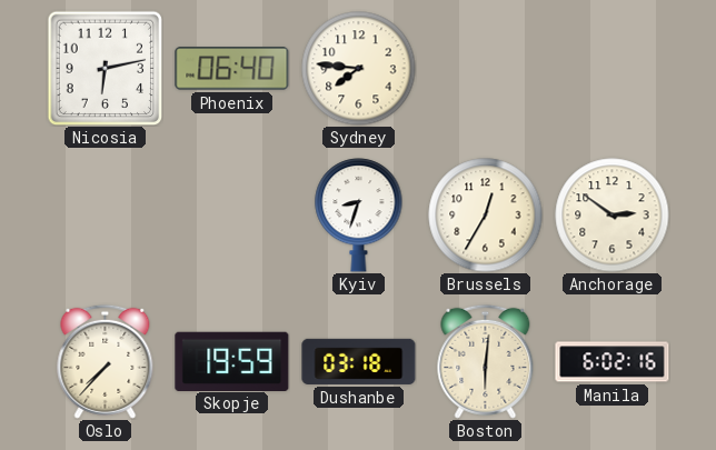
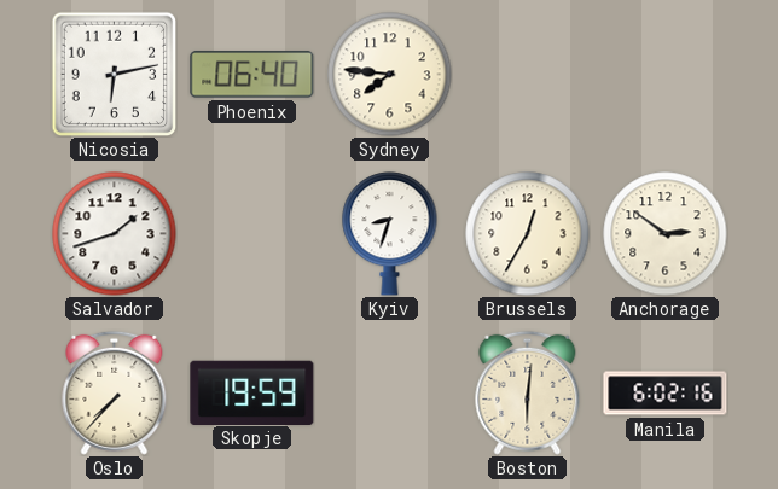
Salvador: none -> 1:42 (115, 234)
Dushanbe: 03:18 -> none (359, 361)
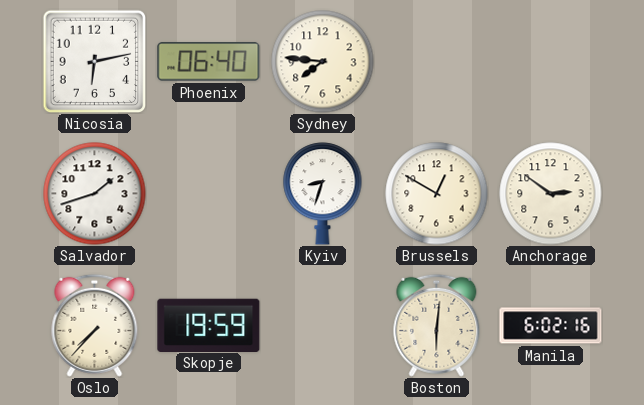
Brussels: 12:35 -> 12:50 (437, 194)
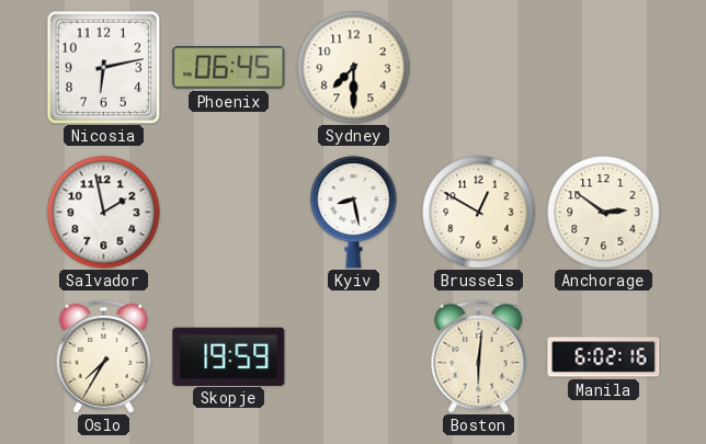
Phoenix: 06:40 -> 06:45 (229, 68)
Sydney: 7:46 -> 7:30 (354, 68)
Salvador: 1:42 -> 1:58 (104, 213)
Kyiv: 8:33 -> 8:28 (354, 213)
Oslo: 7:37 -> 7:35 (104, 356)
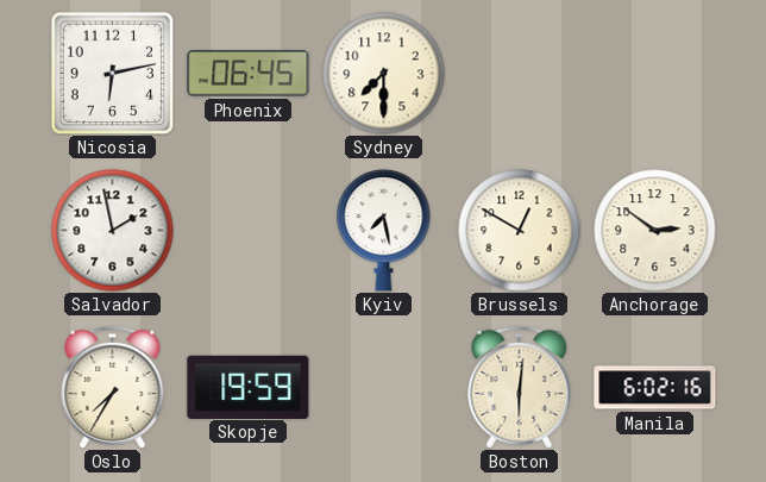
Kyiv: 8:28 -> 7:28 (384, 231)
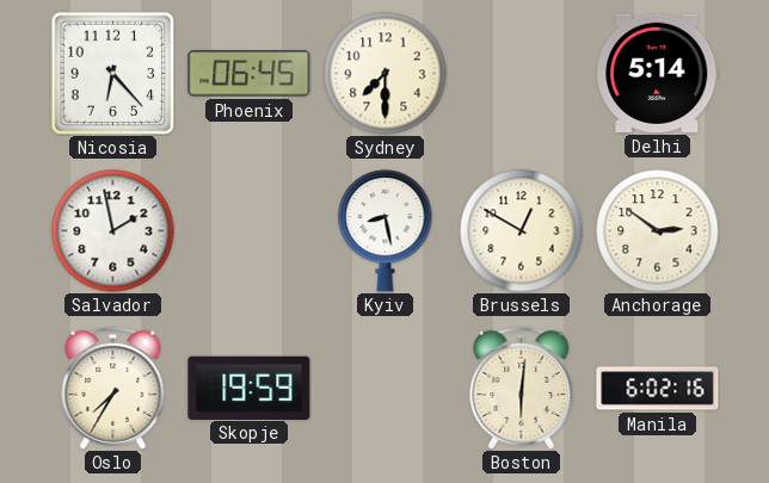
Nicosia: 6:13 -> 6:23 (112, 73)
Delhi: none -> 5:14 (658, 73)
Kyiv: 7:28 -> 8:28 (386, 231)
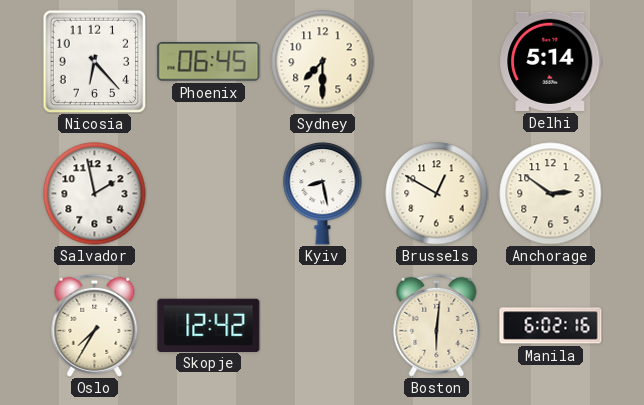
Skopje: 19:59 -> 12:42 (209, 325)
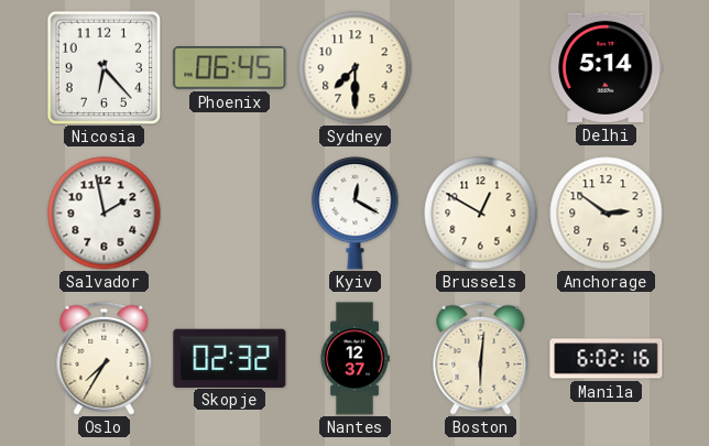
Kyiv: 8:28 -> 12:20 (356, 214)
Skopje: 12:42 -> 02:32 (230, 358)
Nantes: none -> 12:37 (354, 359)
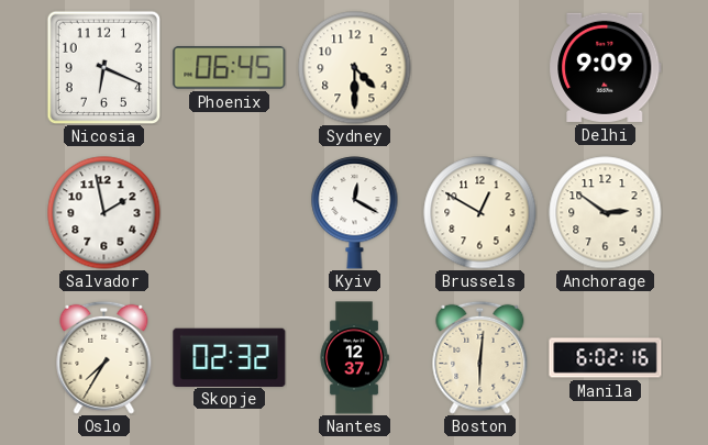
Nicosia: 6:23 -> 6:19 (103, 67)
Sydney: 7:30 -> 4:30 (355, 68)
Delhi: 5:14 -> 9:09 (606, 67)
